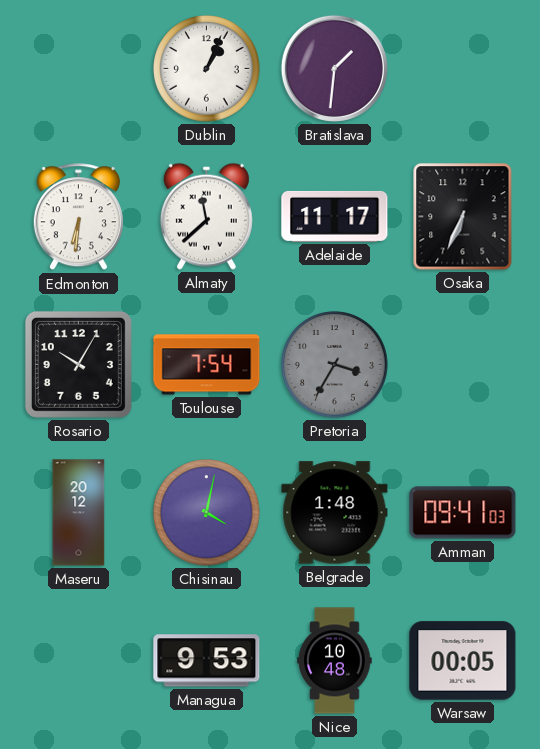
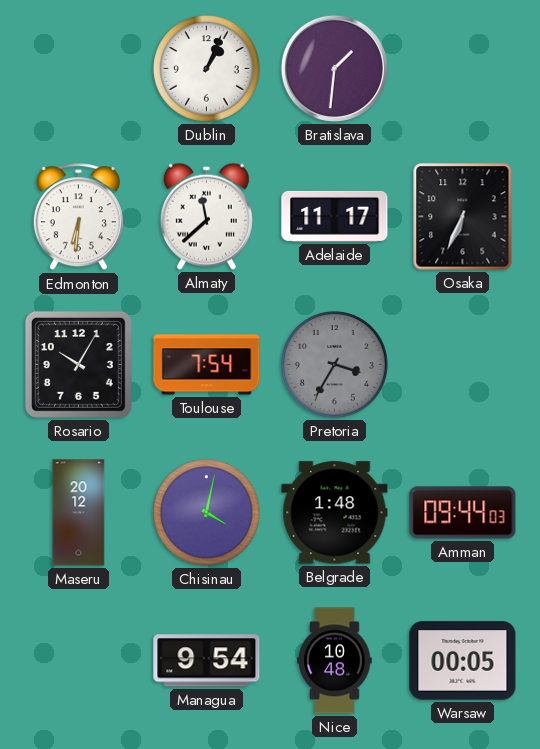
Amman: 09:41 -> 09:44 (463, 513)
Managua: 9:53 -> 9:54 (207, 661)
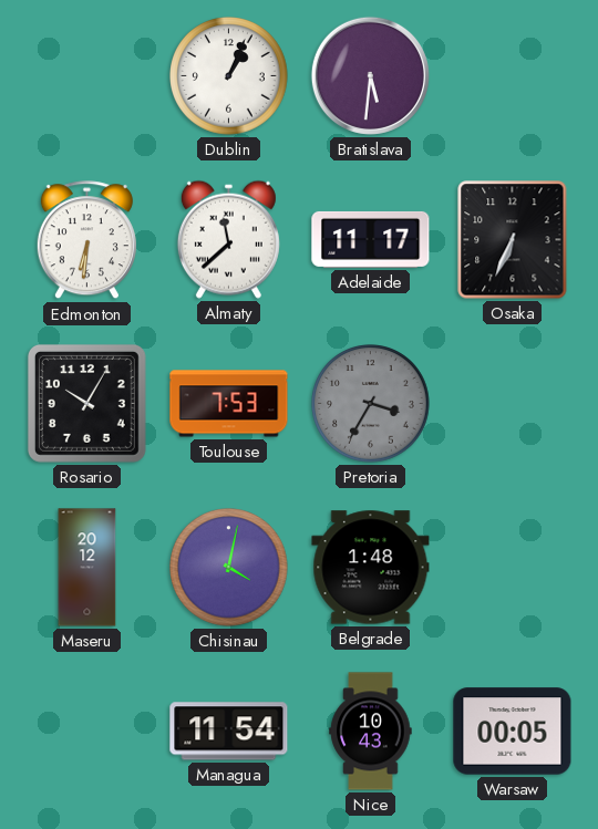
Bratislava: 1:31 -> 5:31 (370, 75)
Toulouse: 7:54 -> 7:53 (229, 404)
Amman: 09:44 -> none (463, 513)
Managua: 9:54 -> 11:54 (229, 732)
Nice: 10:48 -> 10:43 (371, 732)
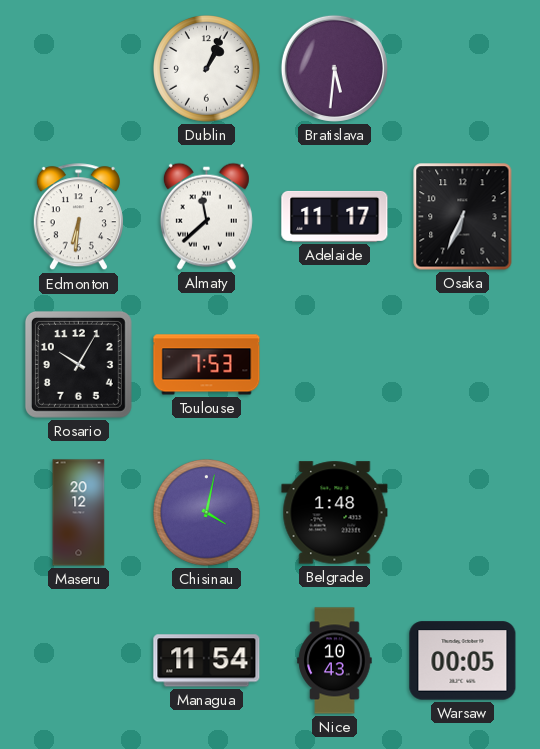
Pretoria: 3:35 -> none (371, 404)
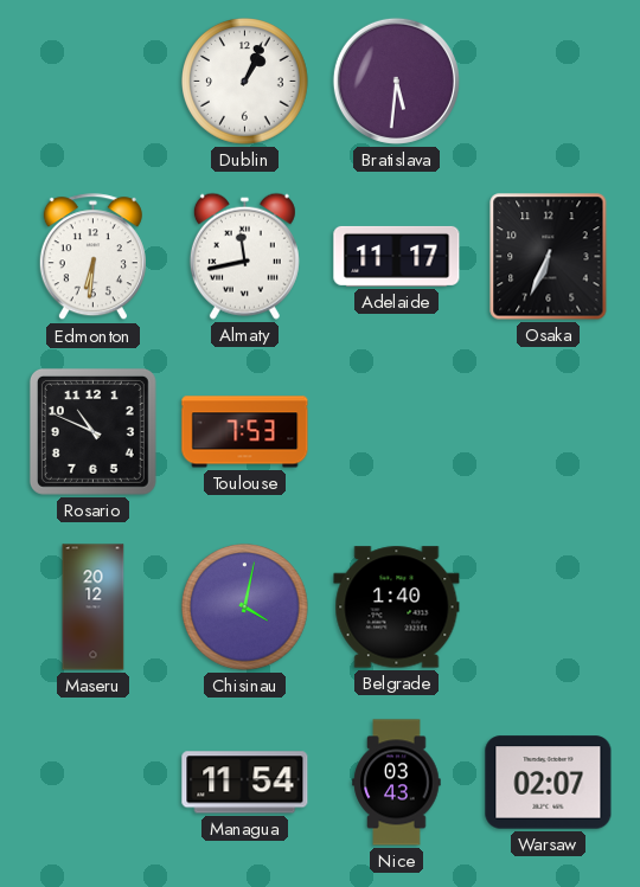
Almaty: 11:38 -> 11:43 (244, 256)
Rosario: 10:05 -> 10:49 (92, 431)
Belgrade: 1:48 -> 1:40 (397, 608)
Nice: 10:43 -> 03:43 (397, 783)
Warsaw: 00:05 -> 02:07 (549, 783)
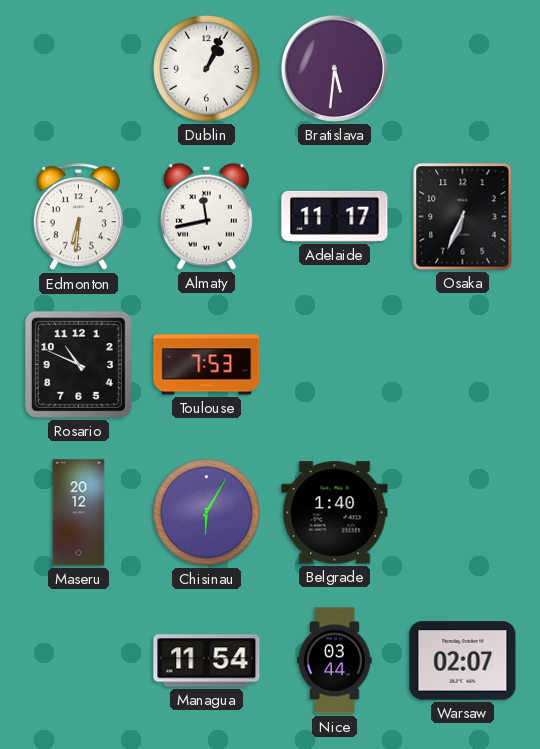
Chisinau: 4:02 -> 6:05 (207, 513)
Nice: 03:43 -> 03:44 (335, 661)
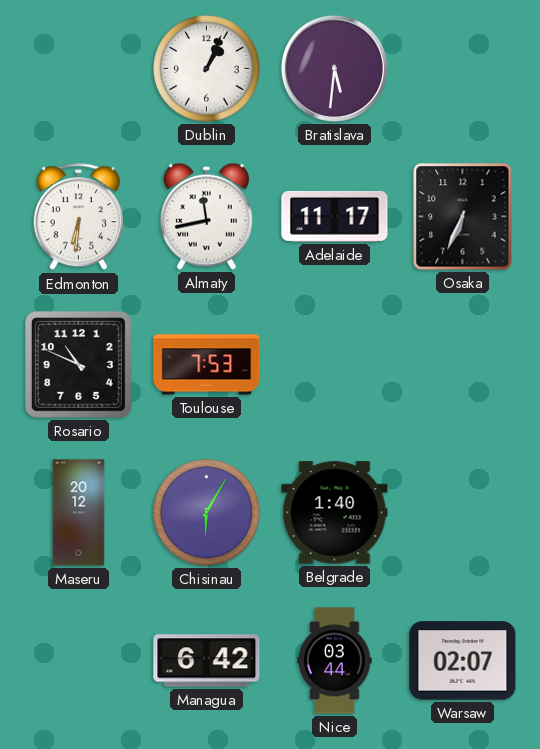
Managua: 11:54 -> 6:42 (207, 661)
